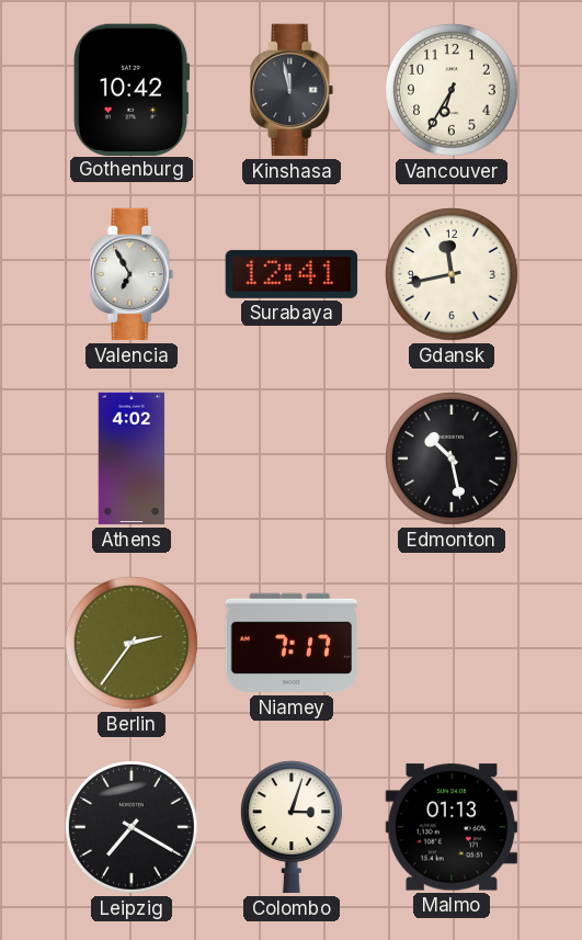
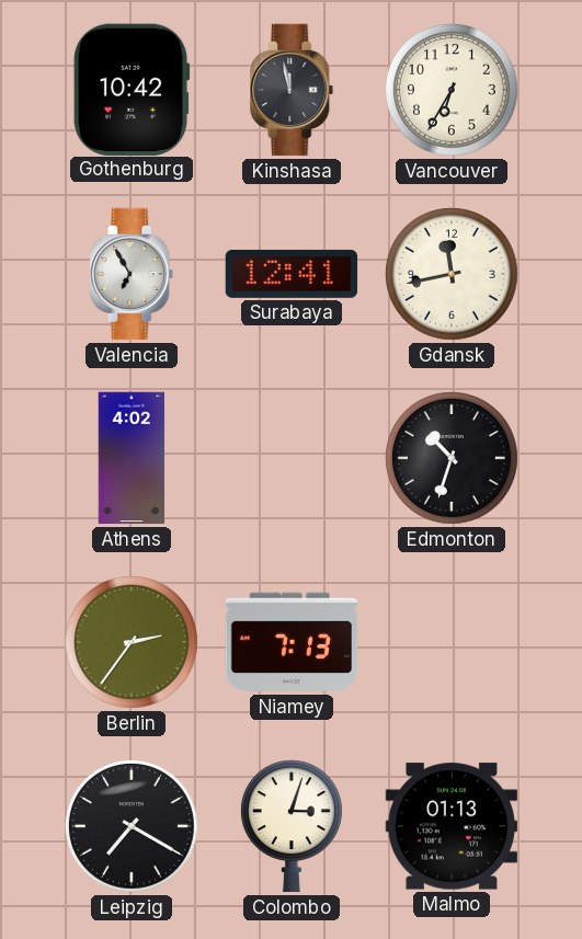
Edmonton: 10:28 -> 10:33 (452, 458)
Niamey: 7:17 -> 7:13 (292, 642)
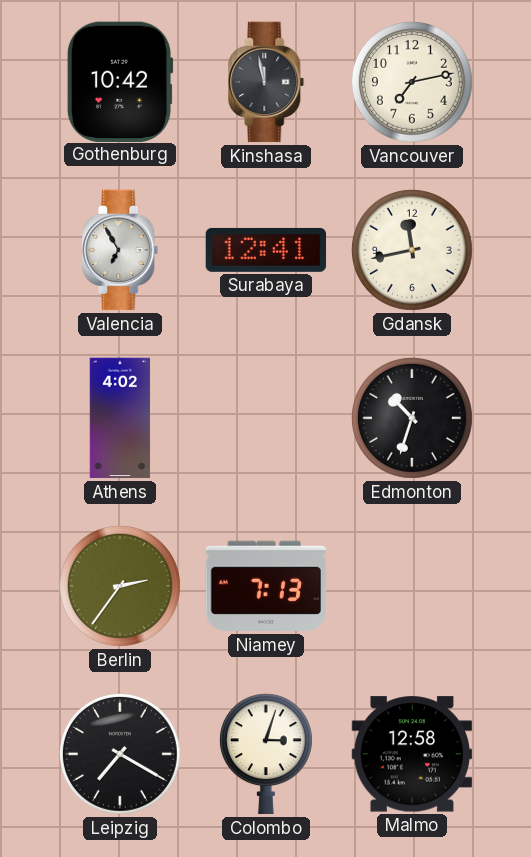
Vancouver: 6:35 -> 7:13 (412, 82)
Malmo: 01:13 -> 12:58 (412, 754)
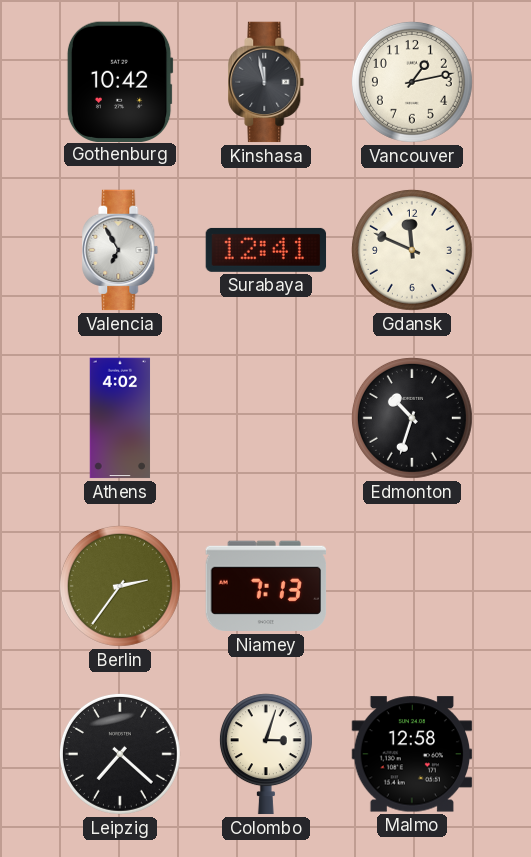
Vancouver: 7:13 -> 1:13 (412, 82)
Gdansk: 11:43 -> 11:49 (412, 250)
Leipzig: 7:20 -> 7:22 (120, 754)
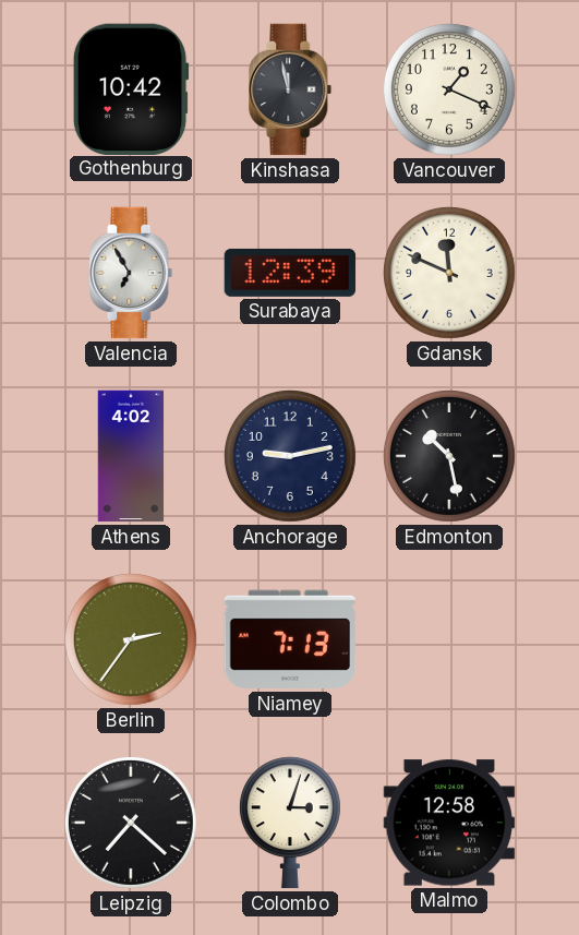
Vancouver: 1:13 -> 1:19 (449, 89)
Surabaya: 12:41 -> 12:39 (290, 273)
Anchorage: none -> 9:13 (290, 456)
Edmonton: 10:33 -> 10:28 (449, 456)
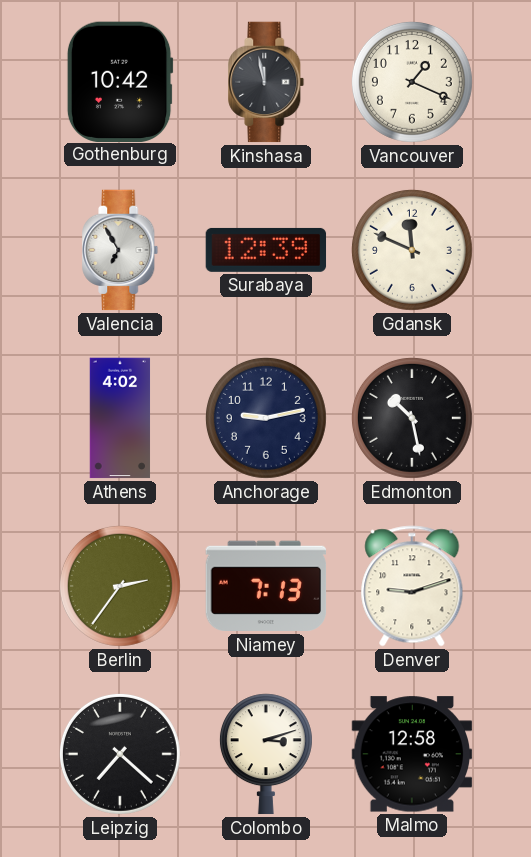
Denver: none -> 9:12 (412, 586)
Colombo: 3:03 -> 3:12 (266, 754)
